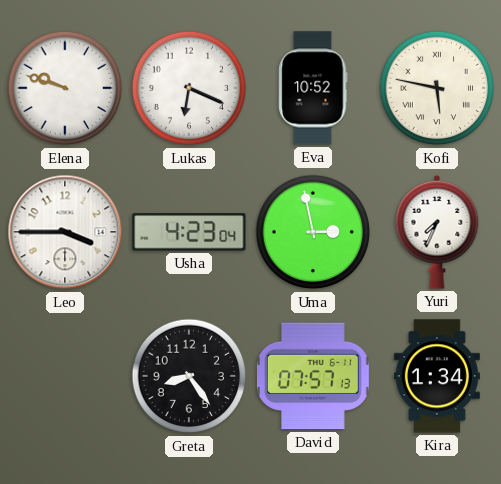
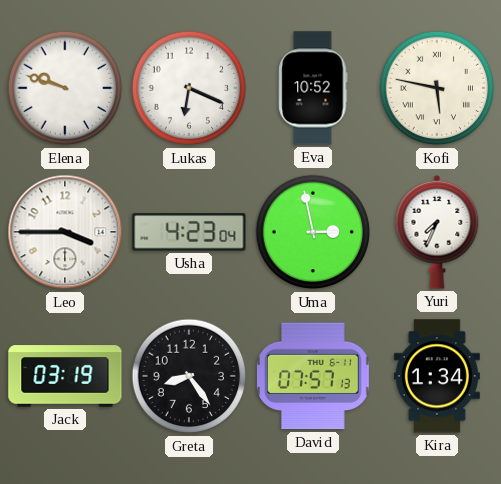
Jack: none -> 03:19 (65, 376)
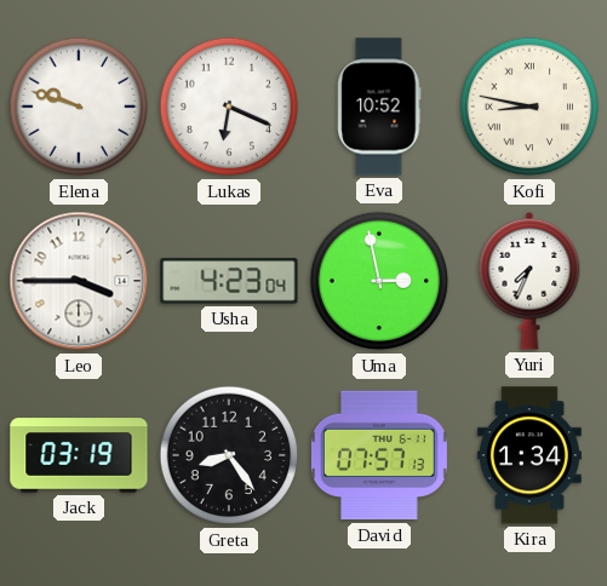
Kofi: 5:47 -> 8:47 (529, 107)
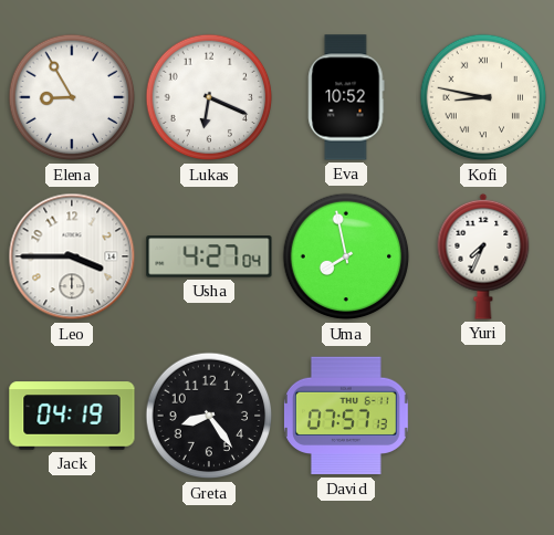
Elena: 9:48 -> 8:55 (72, 97)
Usha: 4:23 -> 4:27 (209, 256)
Uma: 2:58 -> 7:58 (346, 256)
Jack: 03:19 -> 04:19 (72, 416)
Kira: 1:34 -> none (529, 455)
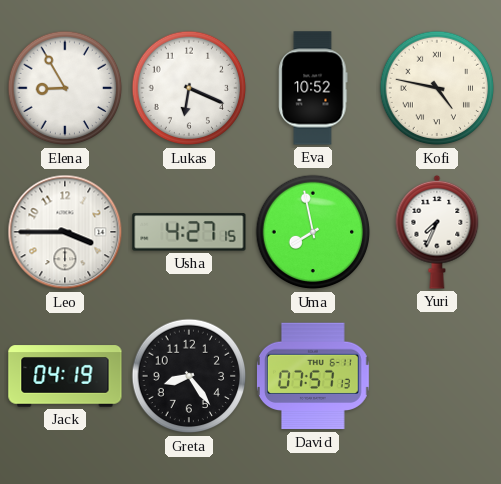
Kofi: 8:47 -> 4:47 (437, 88)
Usha: 4:27:04 -> 4:27:15 (189, 232)
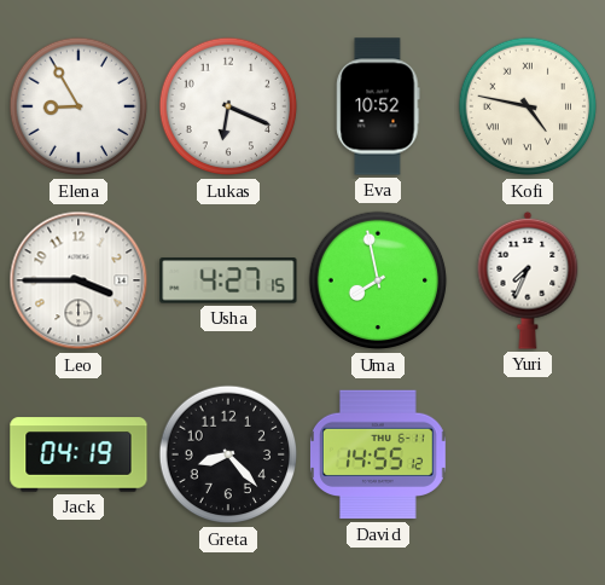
Greta: 8:24 -> 8:23 (228, 454)
David: 07:57 -> 14:55 (378, 454)
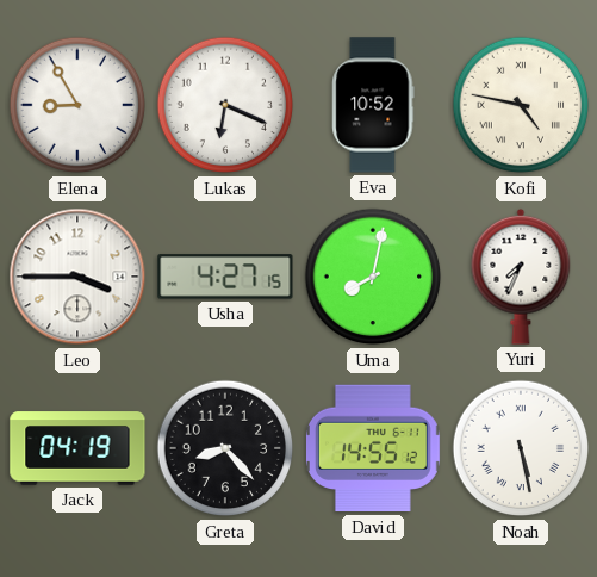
Uma: 7:58 -> 8:02 (373, 277)
Noah: none -> 5:28 (521, 448)
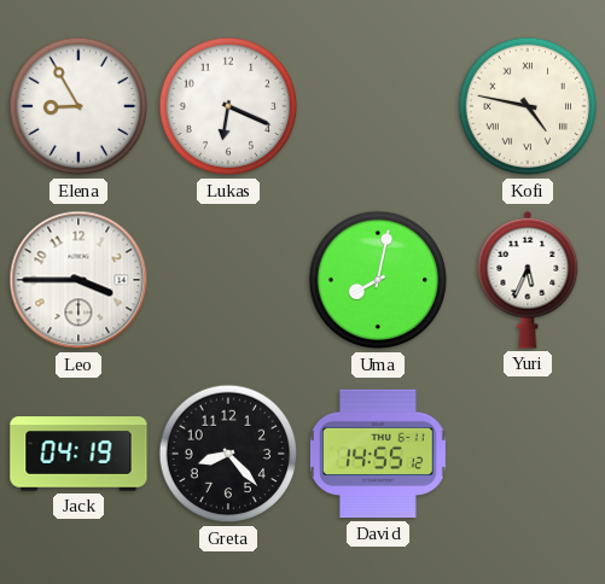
Eva: 10:52 -> none (373, 105)
Usha: 4:27 -> none (225, 277)
Yuri: 7:34 -> 5:34 (528, 280)
Noah: 5:28 -> none (521, 448)
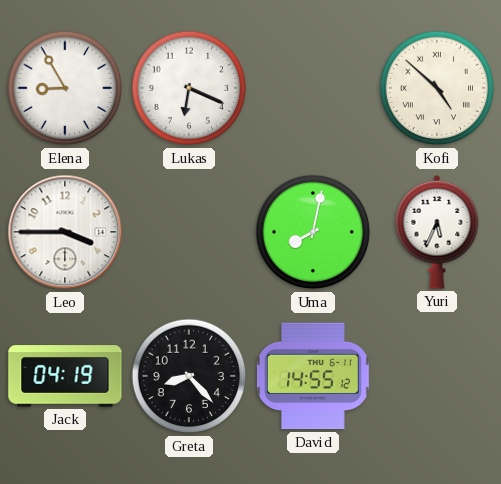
Kofi: 4:47 -> 4:52 (437, 88)
